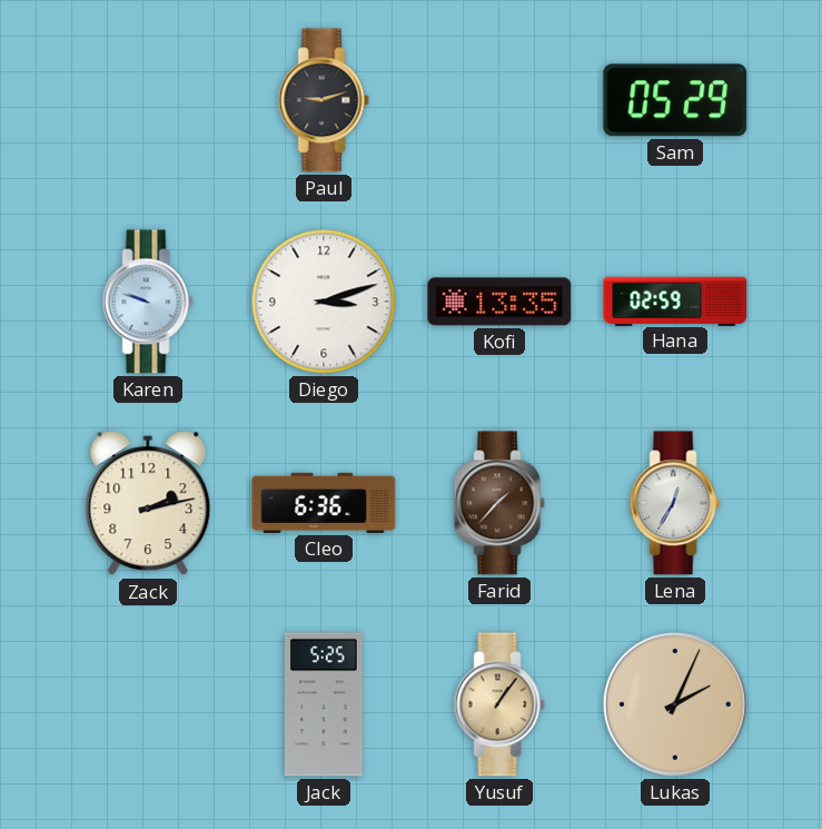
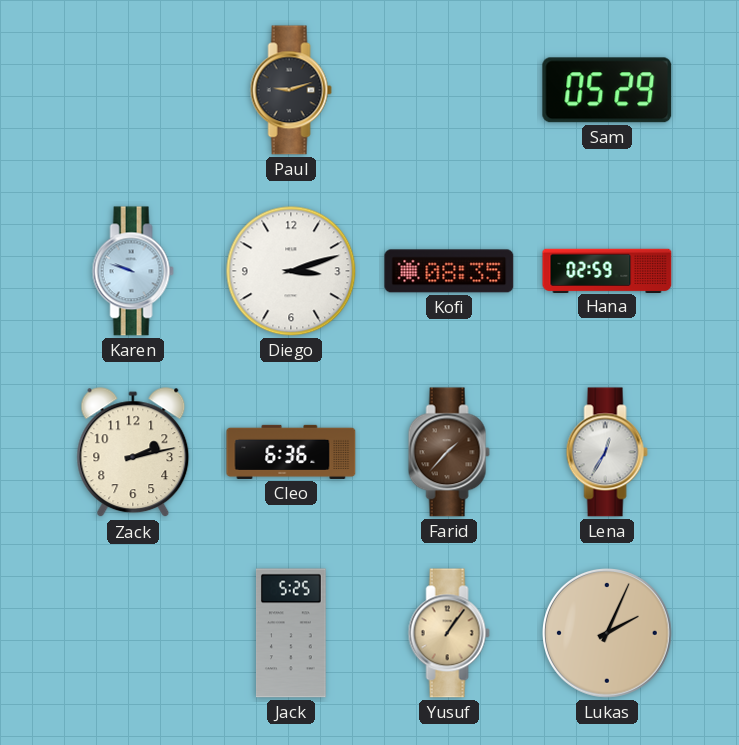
Kofi: 13:35 -> 08:35 (449, 271)
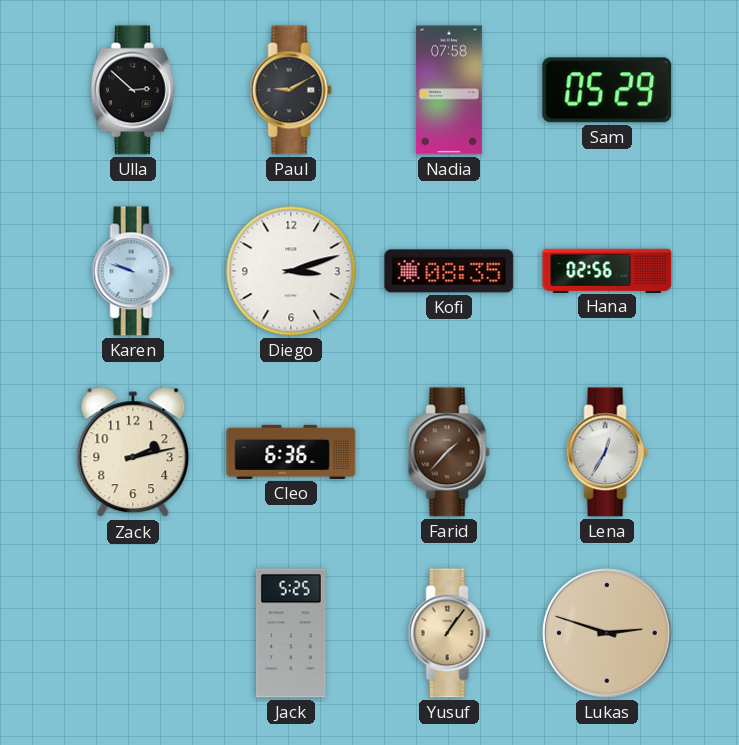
Ulla: none -> 2:52 (133, 90)
Paul: 9:12 -> 9:10 (291, 90)
Nadia: none -> 07:58 (449, 90)
Hana: 02:59 -> 02:56 (607, 270)
Lukas: 2:04 -> 2:48 (608, 634)
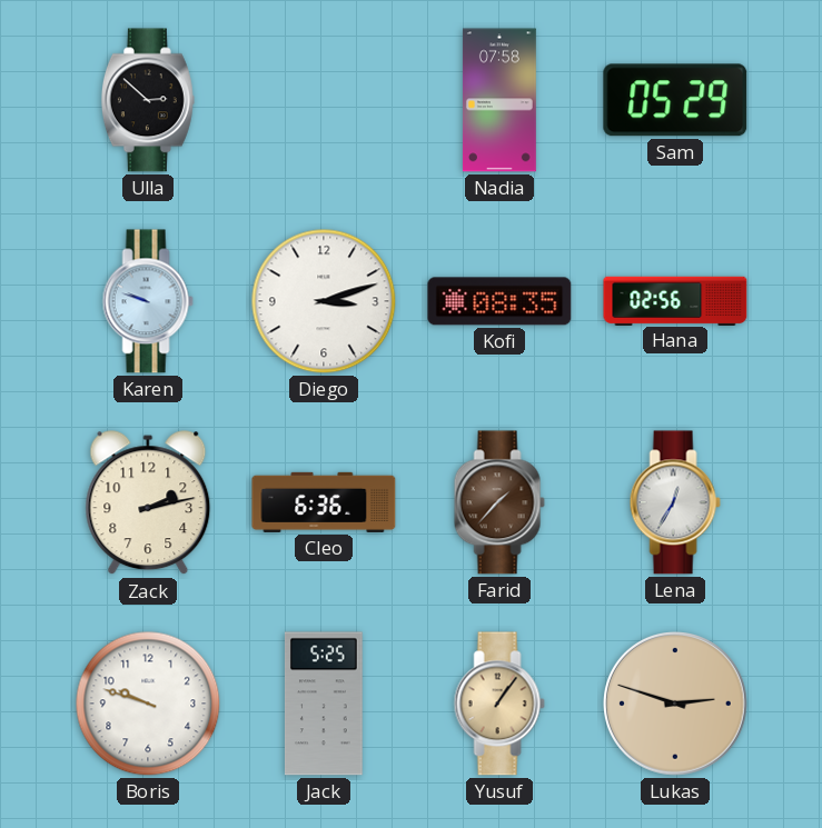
Paul: 9:10 -> none (291, 90)
Boris: none -> 9:48 (148, 704)
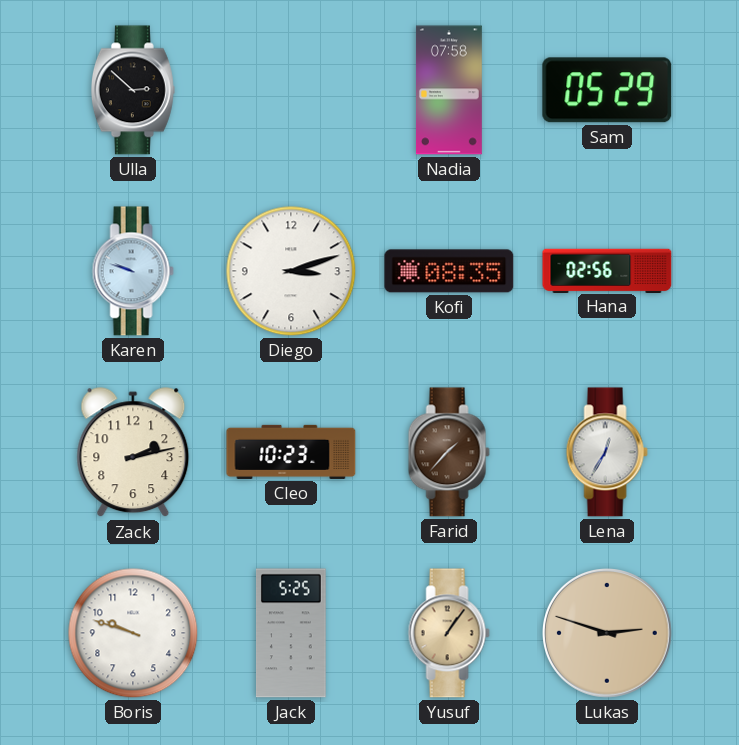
Cleo: 6:36 -> 10:23 (291, 452)
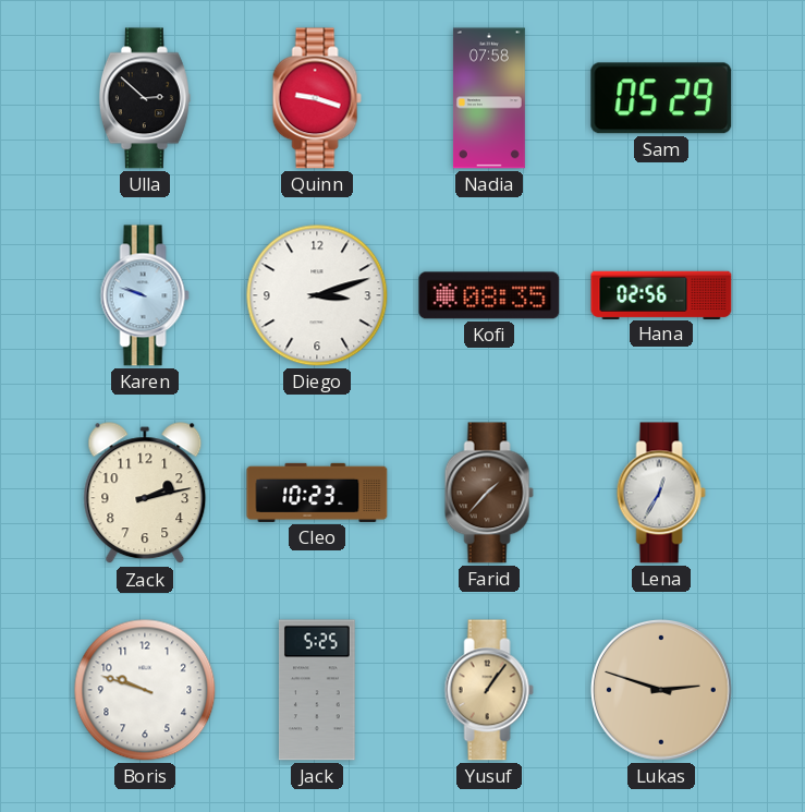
Quinn: none -> 9:18 (317, 98)
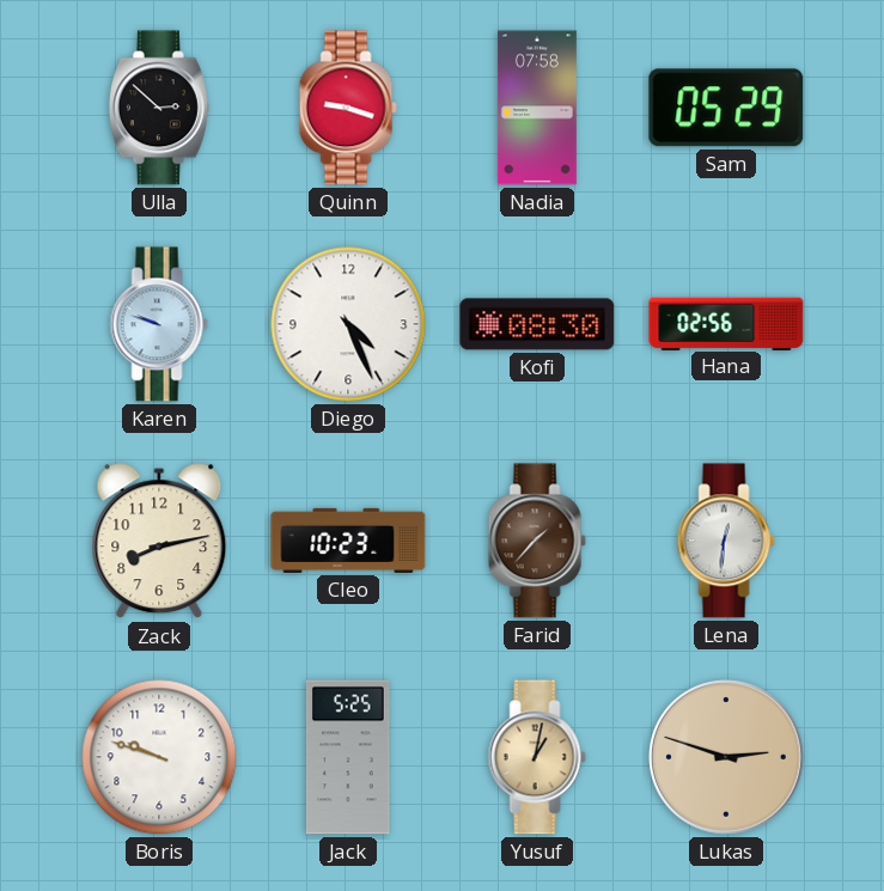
Diego: 3:12 -> 4:26 (348, 324)
Kofi: 08:35 -> 08:30 (537, 324)
Zack: 2:13 -> 8:13 (159, 542)
Lena: 12:35 -> 12:31 (726, 541)
Yusuf: 1:06 -> 1:02 (537, 757)
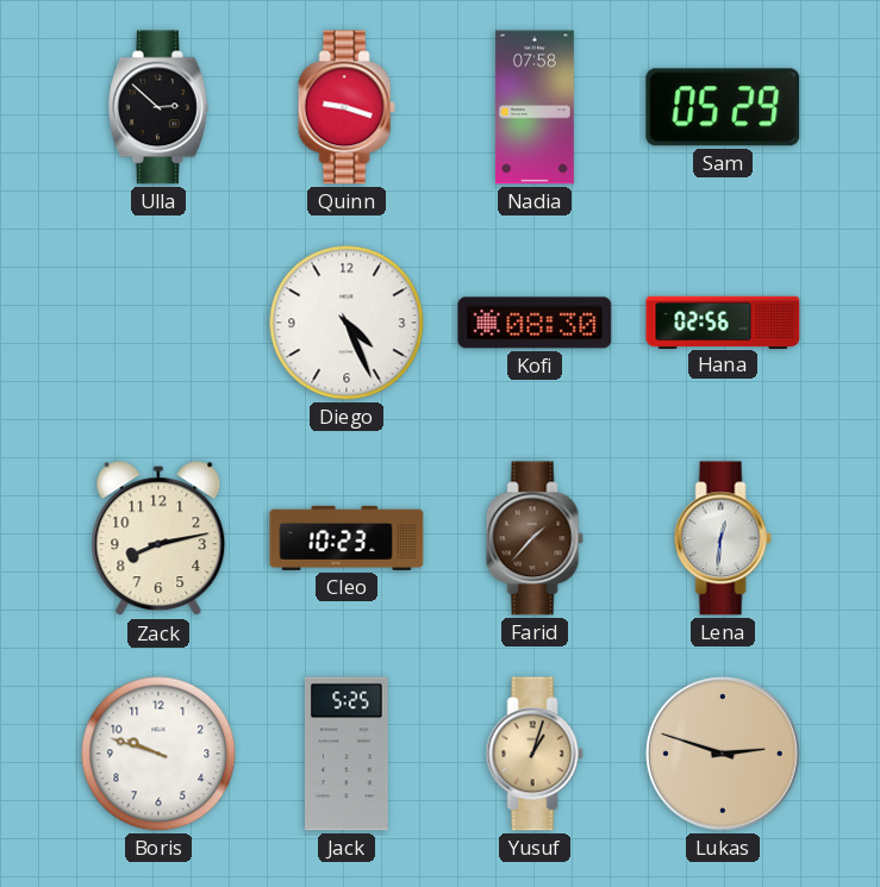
Karen: 9:48 -> none (159, 324)
Yusuf: 1:02 -> 1:03 (535, 754)
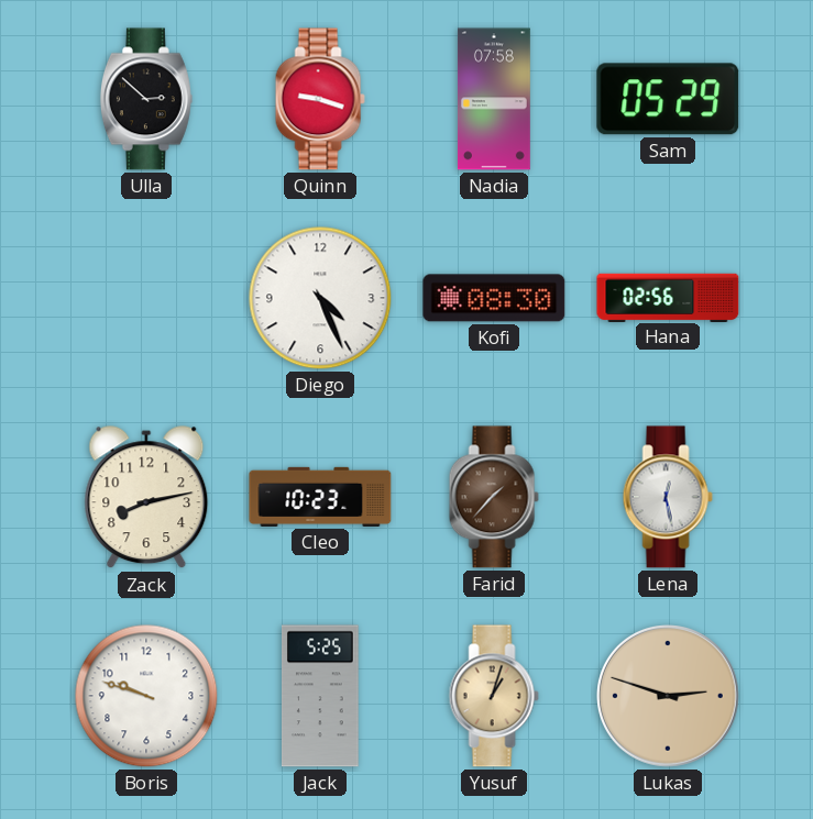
Lena: 12:31 -> 12:28 (668, 497)
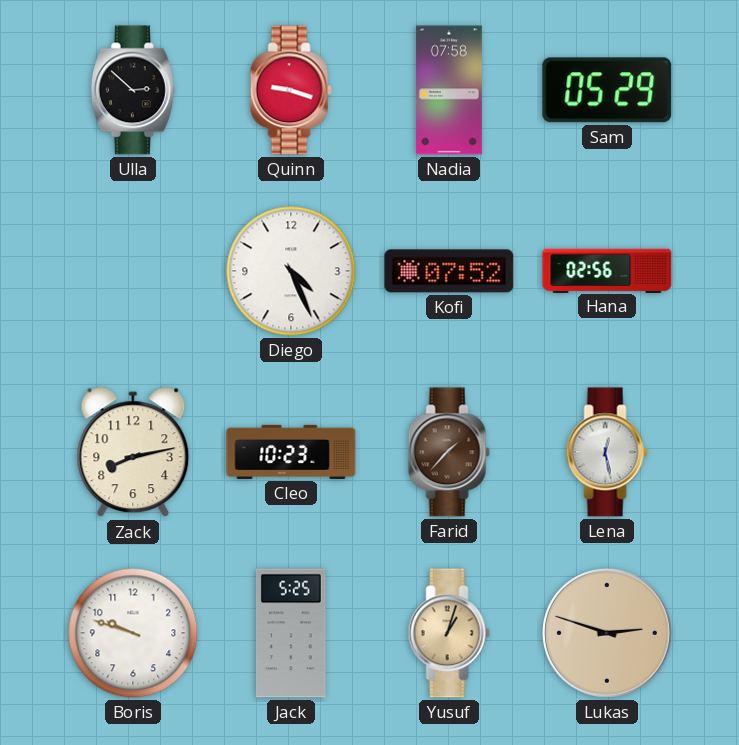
Kofi: 08:30 -> 07:52 (449, 271)
